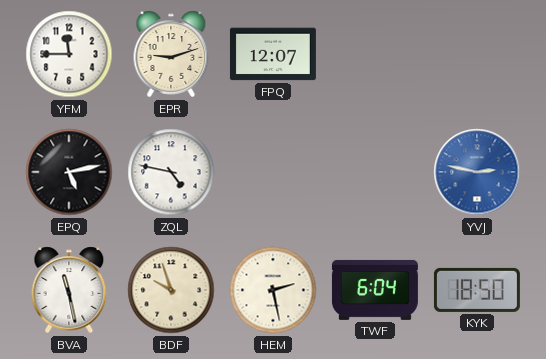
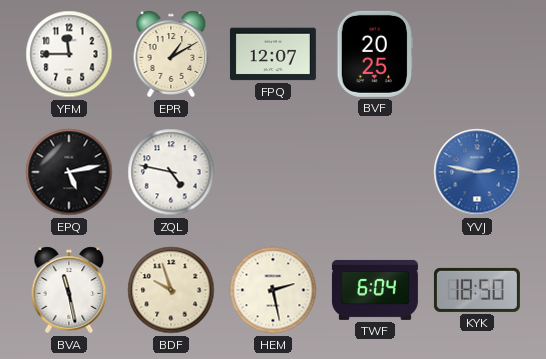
EPR: 9:12 -> 1:10 (171, 54)
BVF: none -> 20:25 (375, 54)
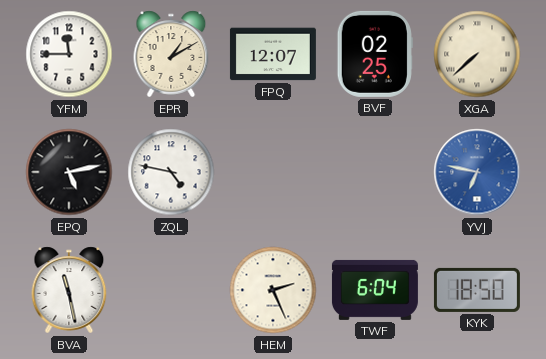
BVF: 20:25 -> 02:25 (375, 54)
XGA: none -> 7:38 (477, 54)
YVJ: 2:47 -> 6:47 (477, 172)
BDF: 9:57 -> none (171, 290)
HEM: 2:28 -> 2:26 (273, 290)
